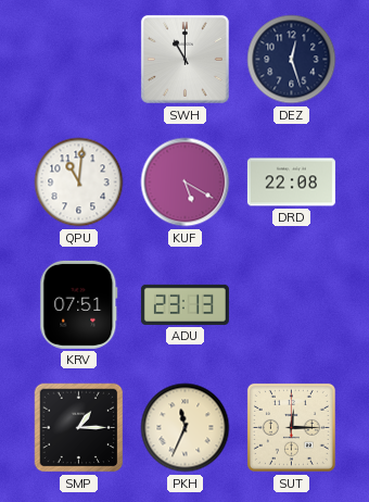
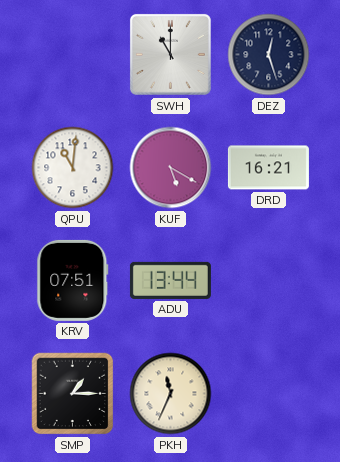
DRD: 22:08 -> 16:21 (268, 168)
ADU: 23:13 -> 13:44 (170, 280)
SUT: 12:15 -> none (291, 427)
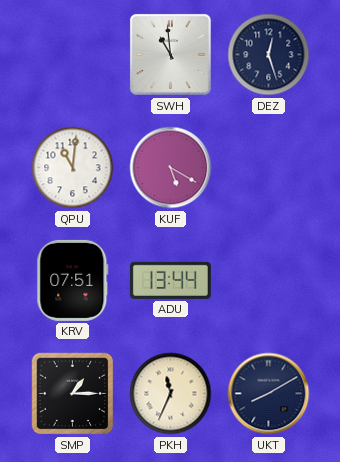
SWH: 11:00 -> 10:59 (170, 54)
DRD: 16:21 -> none (268, 168)
UKT: none -> 8:10 (269, 394)
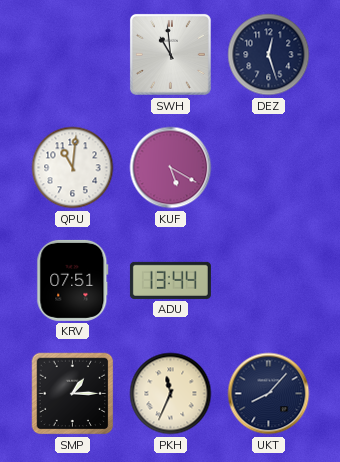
UKT: 8:10 -> 8:07 (269, 394)
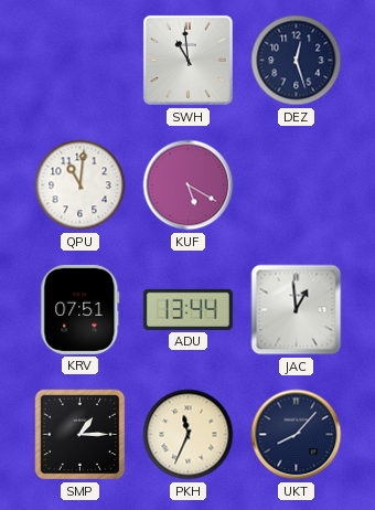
JAC: none -> 12:59 (297, 310)
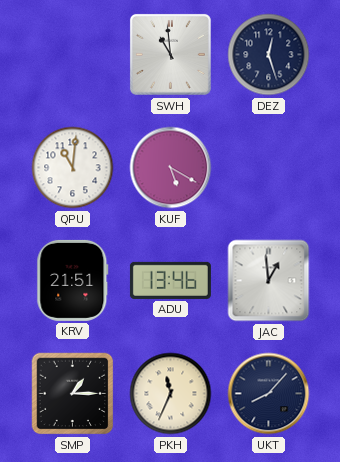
KRV: 07:51 -> 21:51 (73, 280)
ADU: 13:44 -> 13:46 (170, 280)
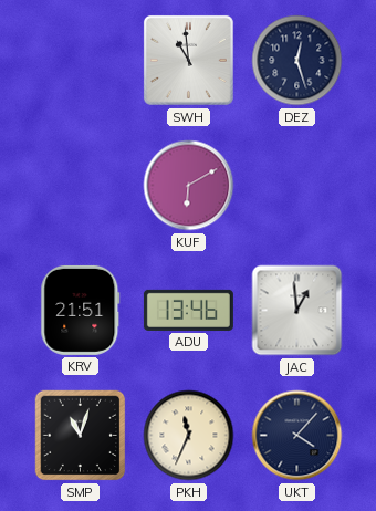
QPU: 11:01 -> none (73, 168)
KUF: 5:20 -> 6:10 (189, 186)
SMP: 1:15 -> 11:03 (81, 436)
UKT: 8:07 -> 4:07 (297, 436)
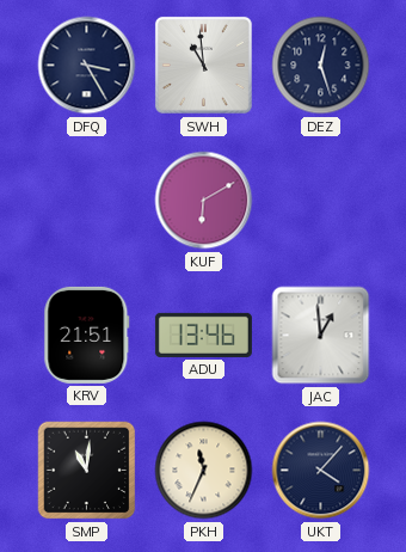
DFQ: none -> 3:25 (87, 66)
SMP: 11:03 -> 11:01 (87, 471)
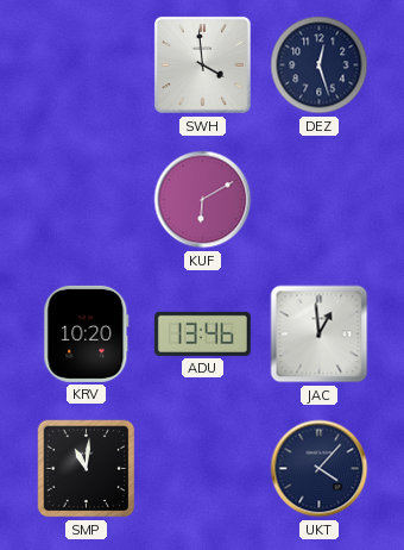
DFQ: 3:25 -> none (87, 66)
SWH: 10:59 -> 3:59 (202, 64)
KRV: 21:51 -> 10:20 (87, 333)
PKH: 11:34 -> none (204, 471)
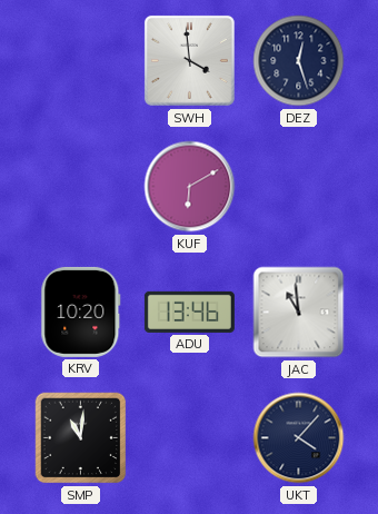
JAC: 12:59 -> 10:59 (299, 313)
